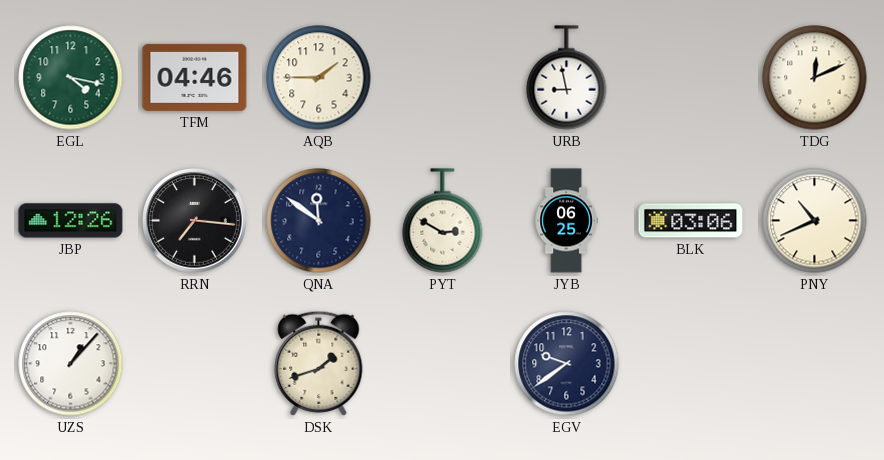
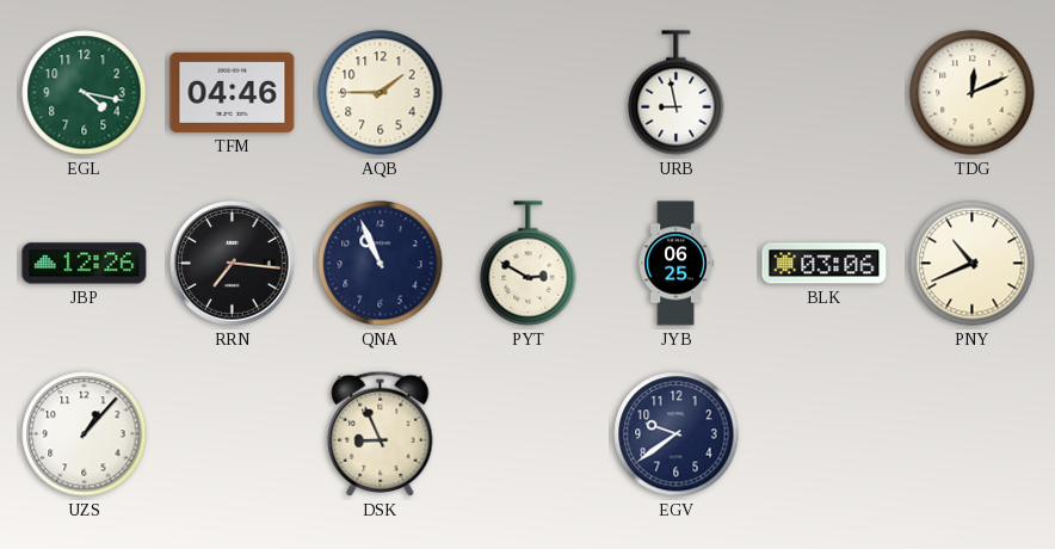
QNA: 11:51 -> 10:56 (381, 264)
DSK: 1:42 -> 8:56 (381, 433)
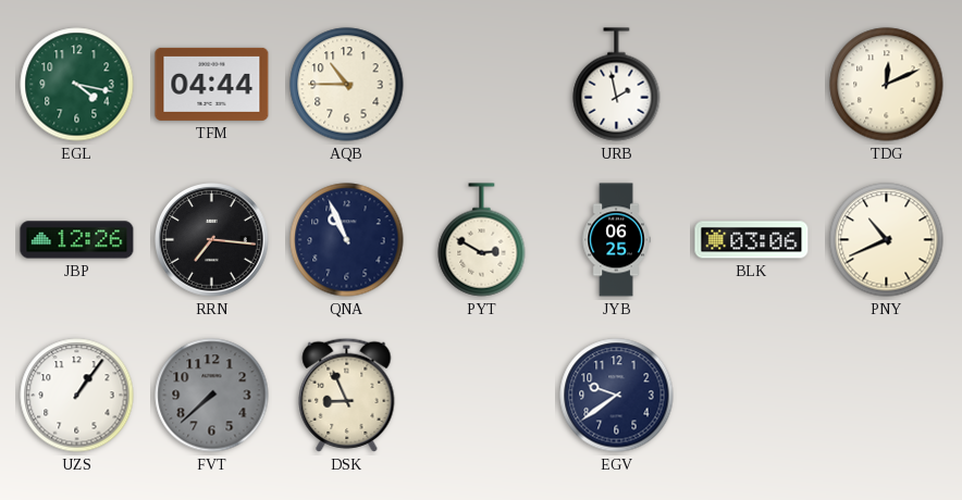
TFM: 04:46 -> 04:44 (212, 84)
AQB: 1:45 -> 10:45 (347, 85)
URB: 8:58 -> 1:58 (617, 85)
UZS: 1:07 -> 1:06 (77, 396)
FVT: none -> 7:38 (212, 396)
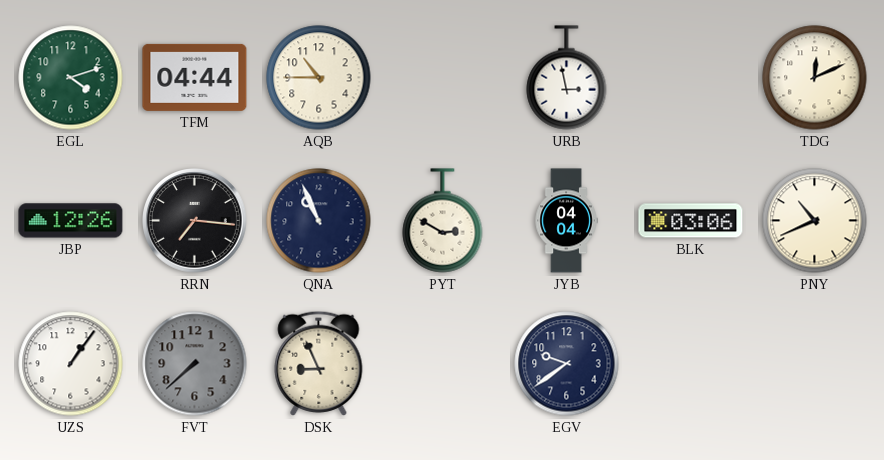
EGL: 4:17 -> 4:12 (71, 78)
URB: 1:58 -> 2:58 (567, 78)
JYB: 06:25 -> 04:04 (566, 221)
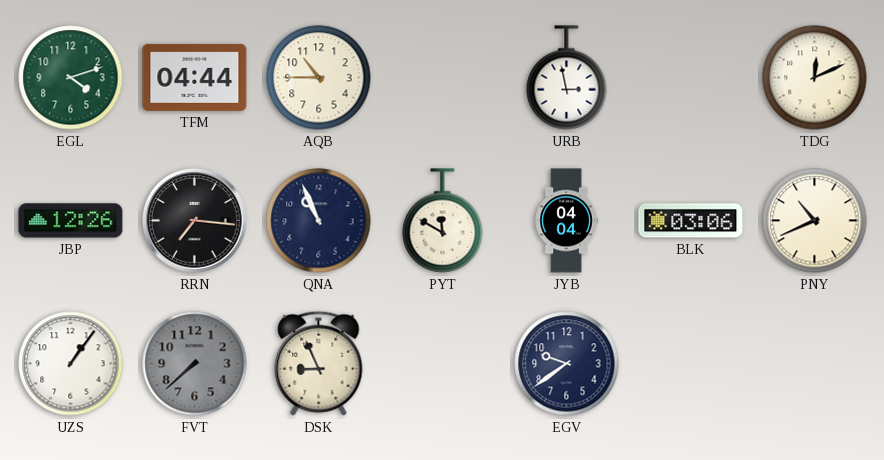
PYT: 2:50 -> 11:50 (443, 221)
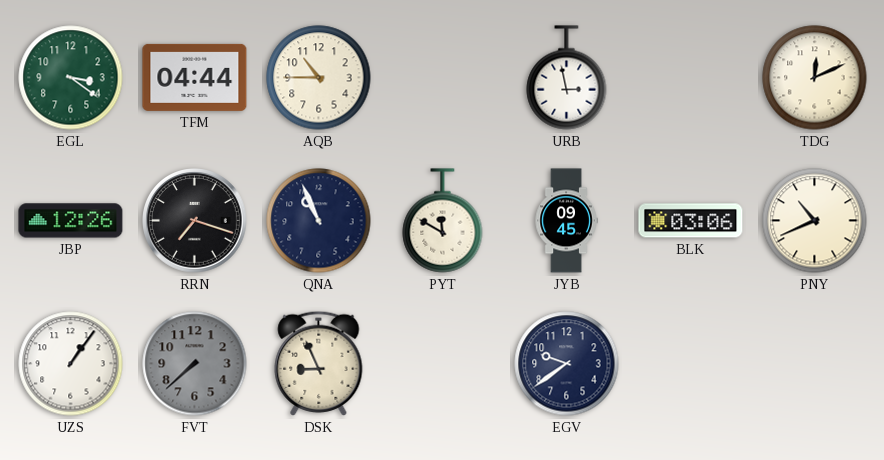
EGL: 4:12 -> 3:21 (71, 78)
RRN: 7:16 -> 7:18 (195, 221)
JYB: 04:04 -> 09:45 (566, 221)
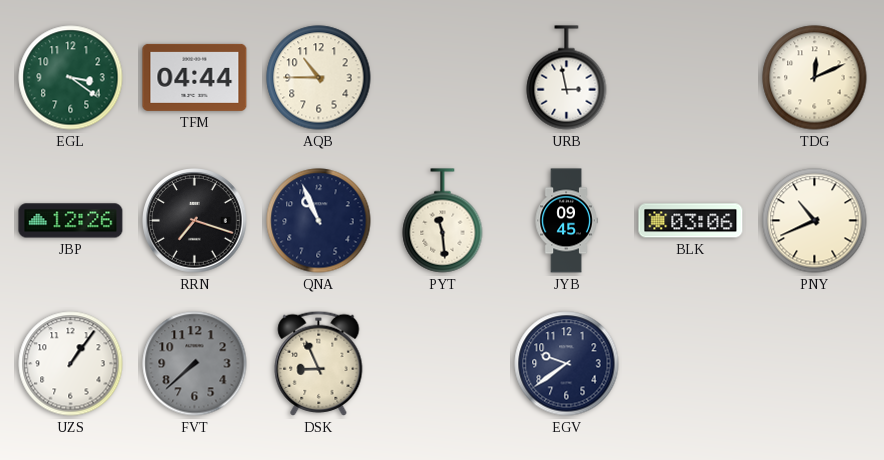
PYT: 11:50 -> 11:29 (443, 221)
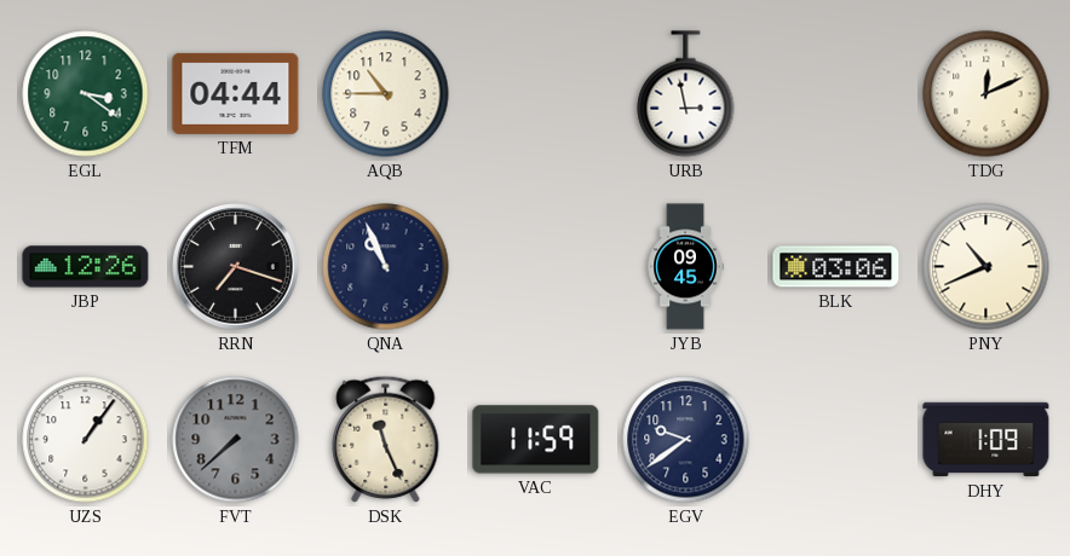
PYT: 11:29 -> none (443, 221)
DSK: 8:56 -> 11:26 (386, 439)
VAC: none -> 11:59 (536, 440)
DHY: none -> 1:09 (986, 440)
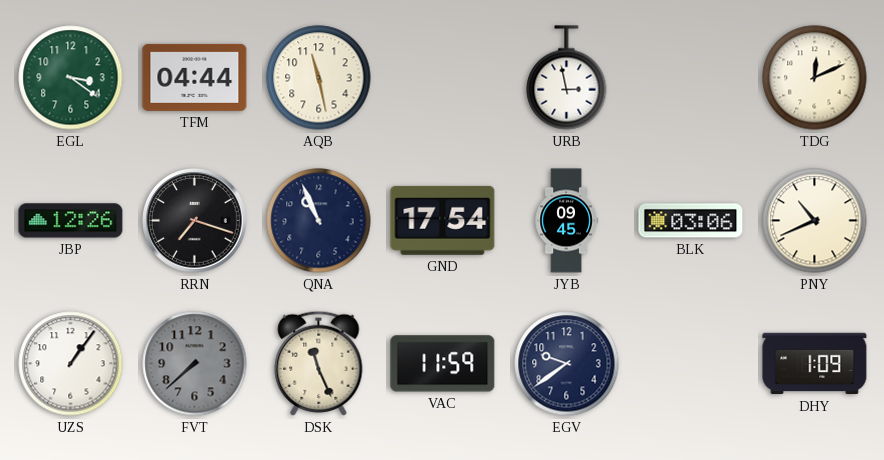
AQB: 10:45 -> 11:28 (319, 78)
GND: none -> 17:54 (443, 220)
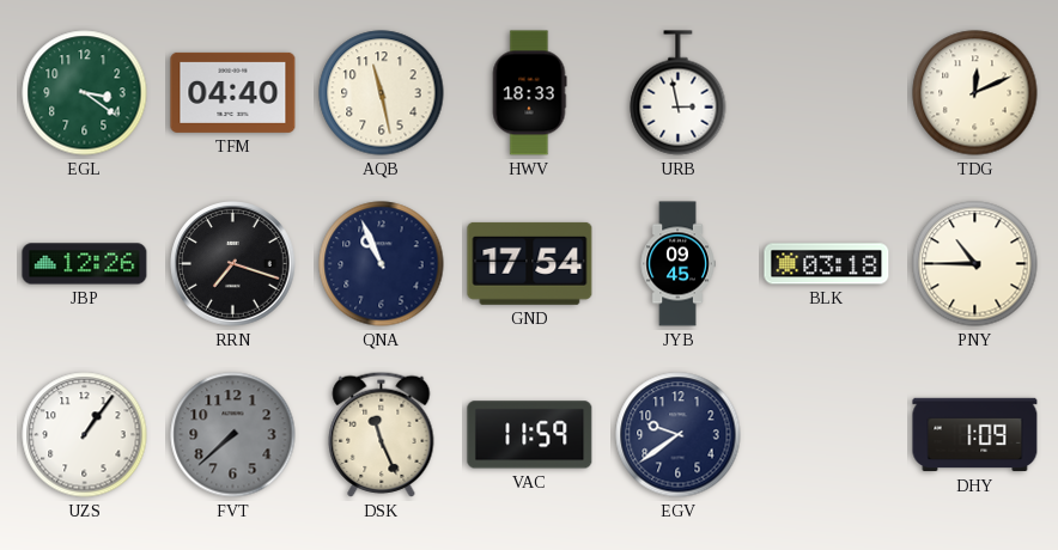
TFM: 04:44 -> 04:40 (233, 92)
HWV: none -> 18:33 (529, 93)
BLK: 03:06 -> 03:18 (827, 264)
PNY: 10:41 -> 10:45 (975, 264)
